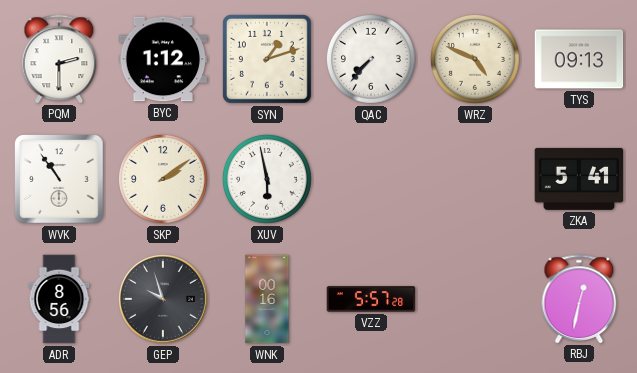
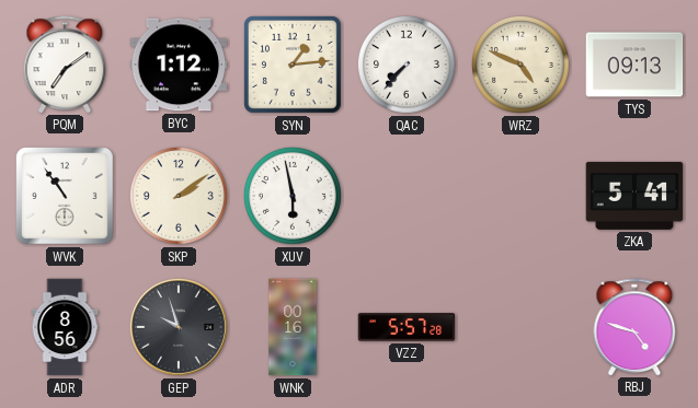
PQM: 2:30 -> 7:09 (65, 65)
SYN: 1:12 -> 1:14 (293, 65)
RBJ: 12:32 -> 4:48 (634, 327)
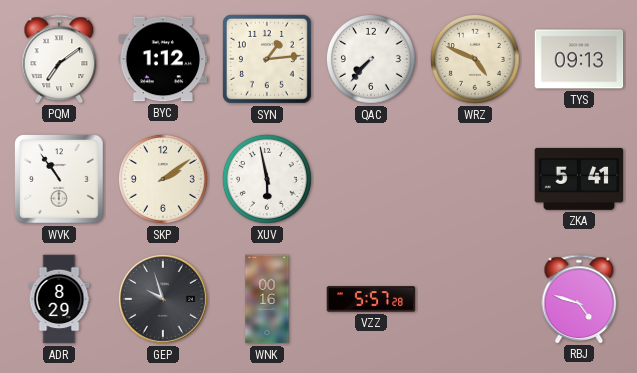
ADR: 8:56 -> 8:29 (59, 299)
